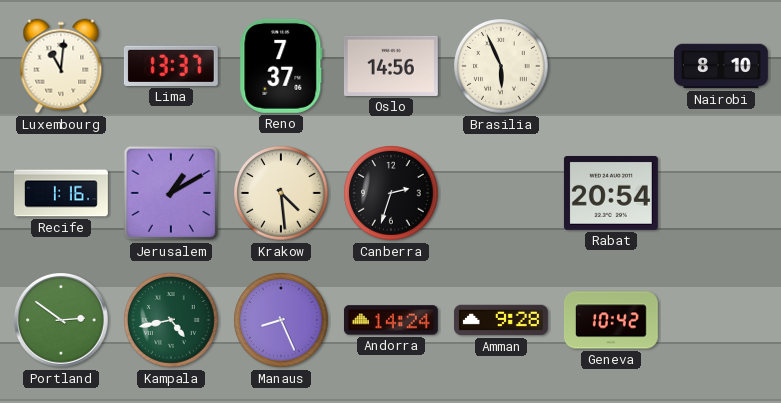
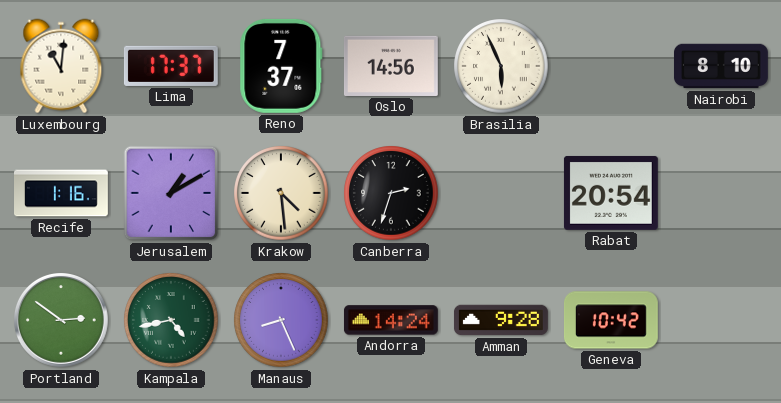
Lima: 13:37 -> 17:37 (171, 66)
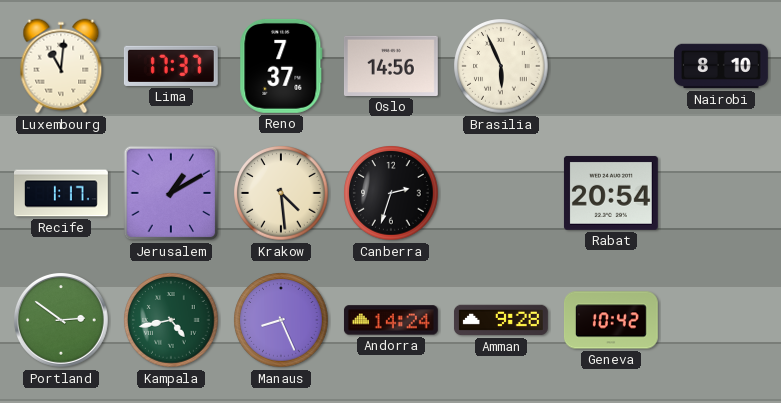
Recife: 1:16 -> 1:17 (62, 193)
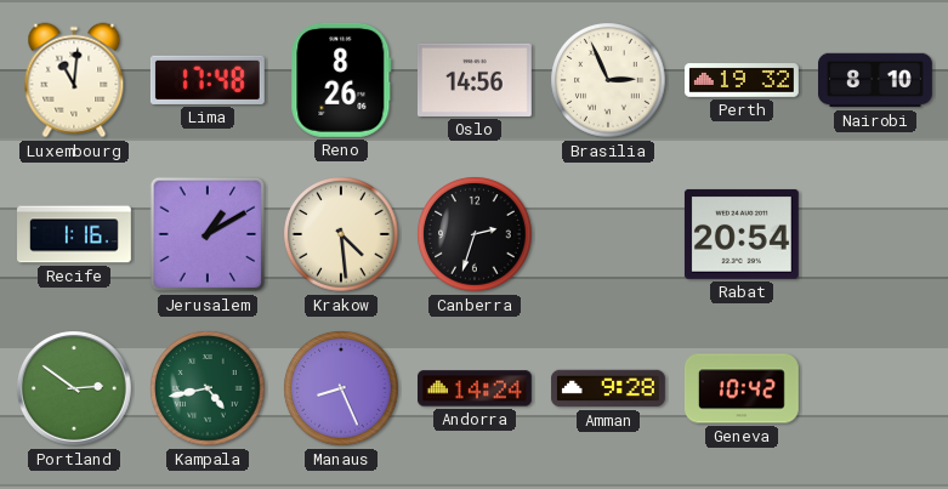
Lima: 17:37 -> 17:48 (208, 80)
Reno: 7:37 -> 8:26 (341, 80)
Brasilia: 5:56 -> 2:56 (608, 80)
Perth: none -> 19:32 (742, 80)
Recife: 1:17 -> 1:16 (75, 234)
